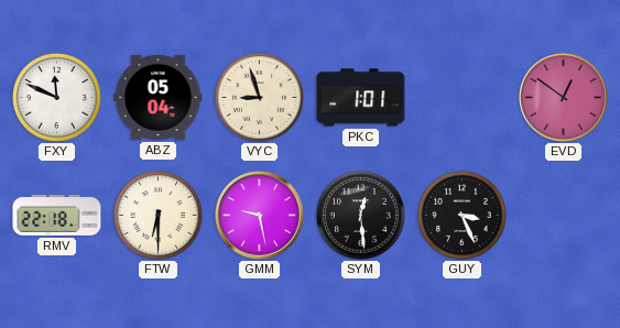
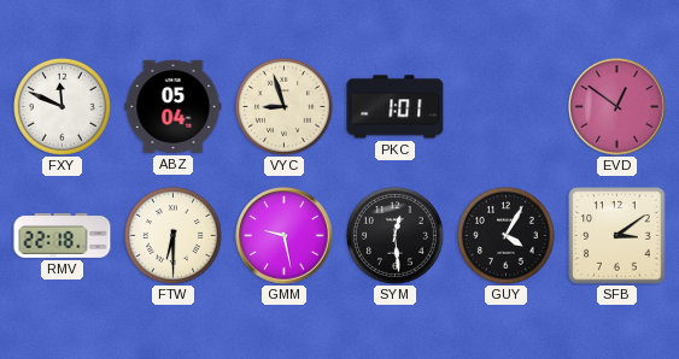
GUY: 3:26 -> 4:05 (505, 235)
SFB: none -> 3:09 (617, 236)
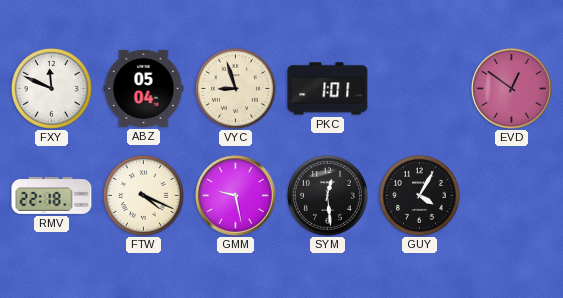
FTW: 6:30 -> 4:19 (143, 195)
SFB: 3:09 -> none (617, 236)
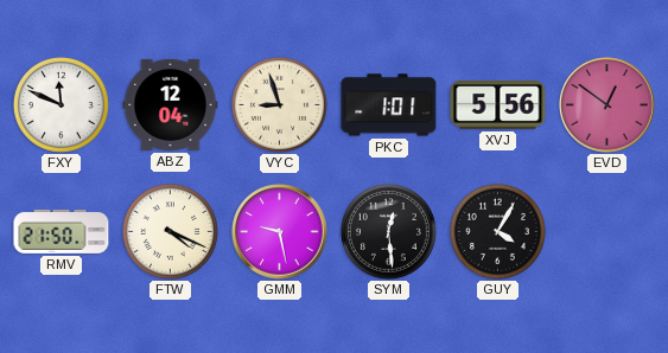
ABZ: 05:04 -> 12:04 (171, 104)
XVJ: none -> 5:56 (498, 105)
RMV: 22:18 -> 21:50 (62, 231)
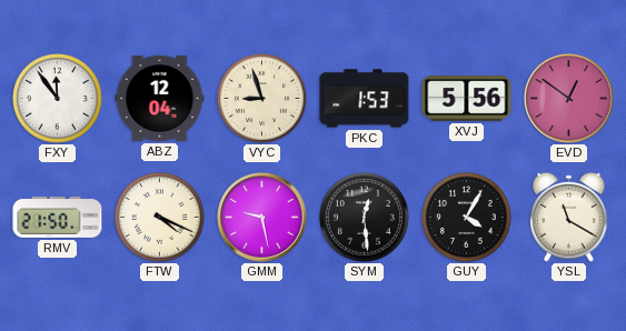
FXY: 11:49 -> 11:54 (57, 98)
PKC: 1:01 -> 1:53 (365, 99)
YSL: none -> 11:20 (569, 217)
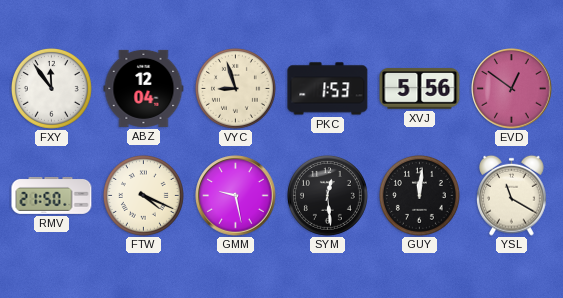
GUY: 4:05 -> 12:01 (419, 195)
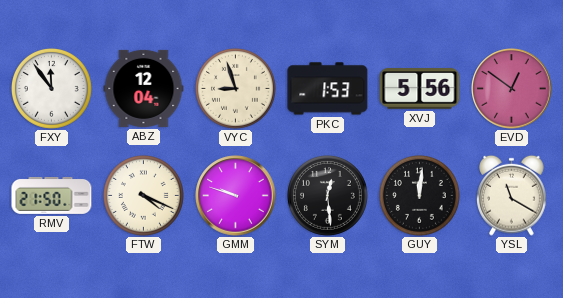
GMM: 9:28 -> 9:48 (236, 196)
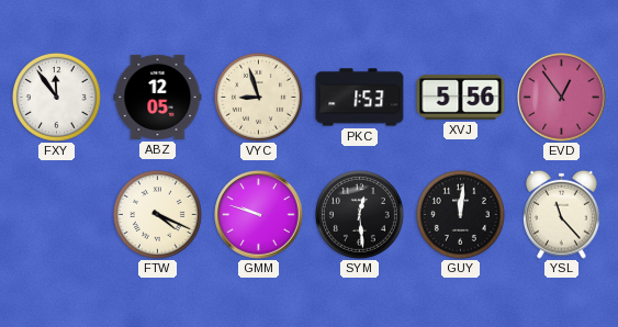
ABZ: 12:04 -> 12:05 (158, 97)
EVD: 12:51 -> 12:54 (562, 98)
RMV: 21:50 -> none (52, 195)
YSL: 11:20 -> 11:23 (562, 214)
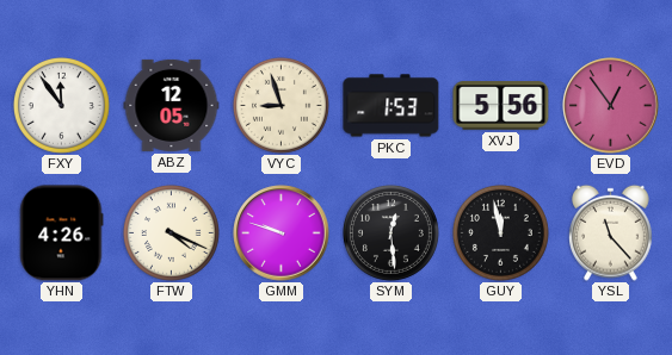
YHN: none -> 4:26 (62, 233)
GUY: 12:01 -> 11:58 (500, 232)
